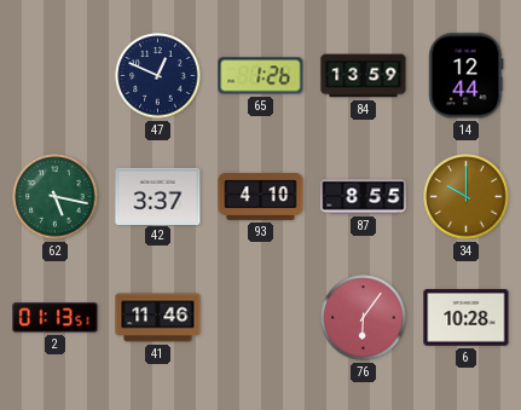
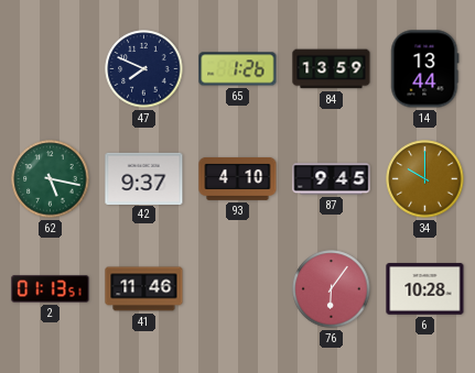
47: 12:49 -> 7:49 (144, 69)
14: 12:44 -> 13:44 (424, 69)
42: 3:37 -> 9:37 (144, 178)
87: 8:55 -> 9:45 (332, 179)
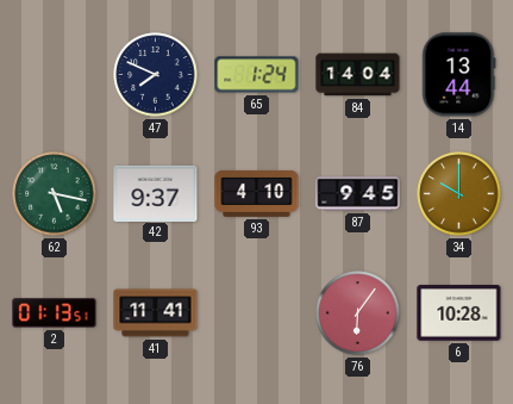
65: 1:26 -> 1:24 (257, 75)
84: 13:59 -> 14:04 (358, 75)
41: 11:46 -> 11:41 (156, 313)
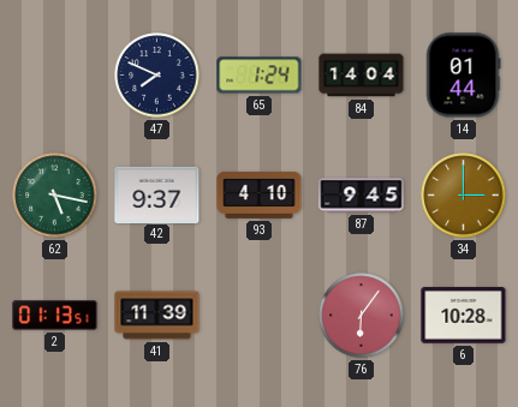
14: 13:44 -> 01:44 (463, 76)
34: 10:00 -> 3:00 (464, 196)
41: 11:41 -> 11:39 (157, 316)
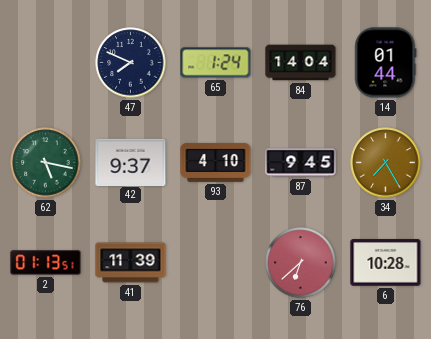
34: 3:00 -> 7:25 (386, 163)
76: 6:06 -> 6:38 (301, 263)
